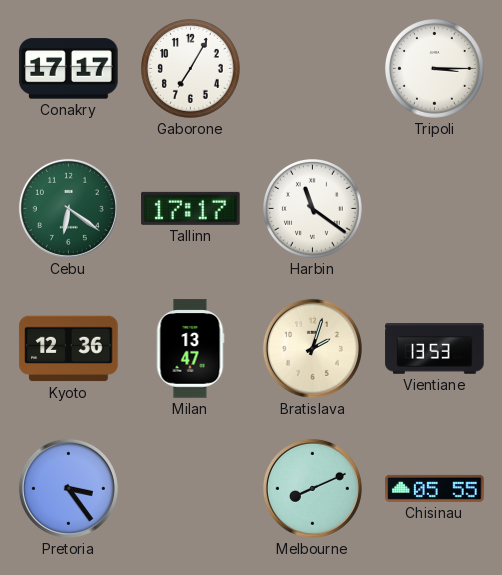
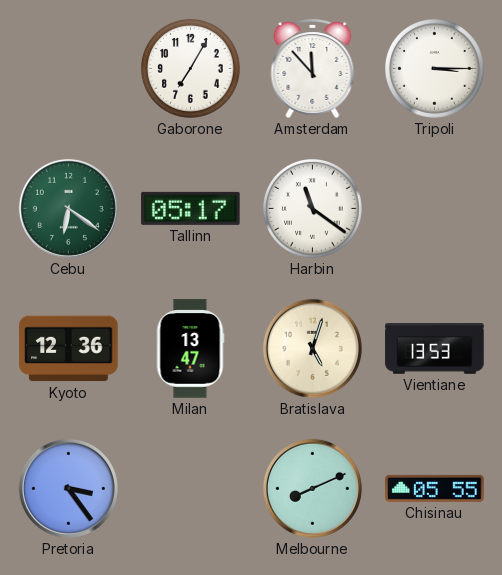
Conakry: 17:17 -> none (69, 69)
Amsterdam: none -> 11:53 (313, 68)
Tallinn: 17:17 -> 05:17 (191, 208)
Bratislava: 2:03 -> 5:03 (312, 348)
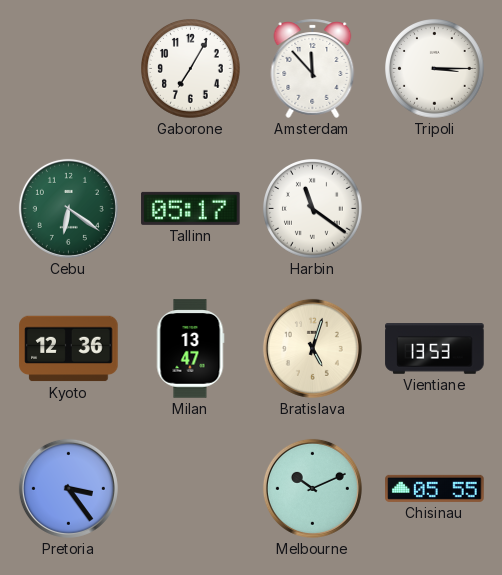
Melbourne: 8:11 -> 10:11 (312, 488)
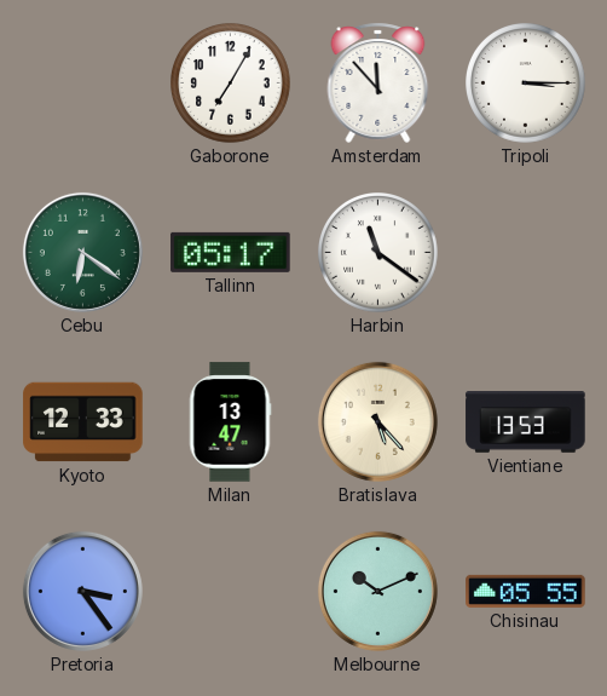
Kyoto: 12:36 -> 12:33 (83, 422)
Bratislava: 5:03 -> 5:23 (377, 421)
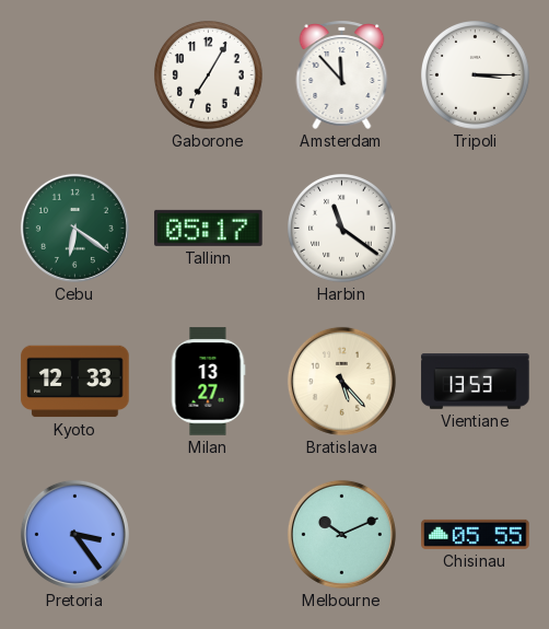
Milan: 13:47 -> 13:27 (208, 382)
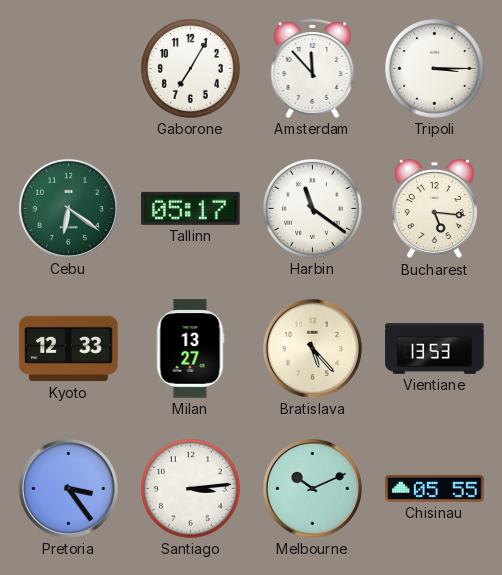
Bucharest: none -> 5:16 (434, 209)
Santiago: none -> 3:14 (191, 489)
